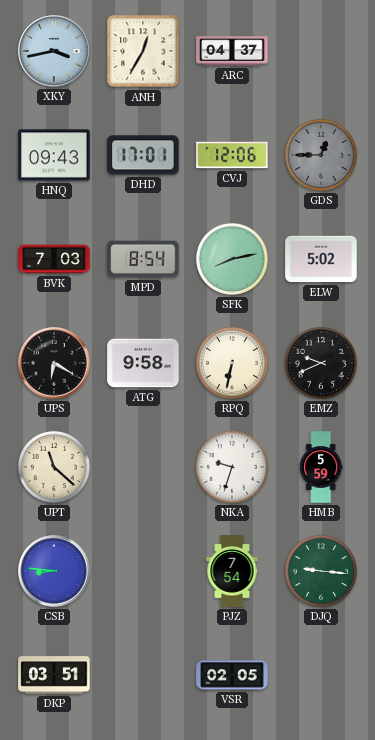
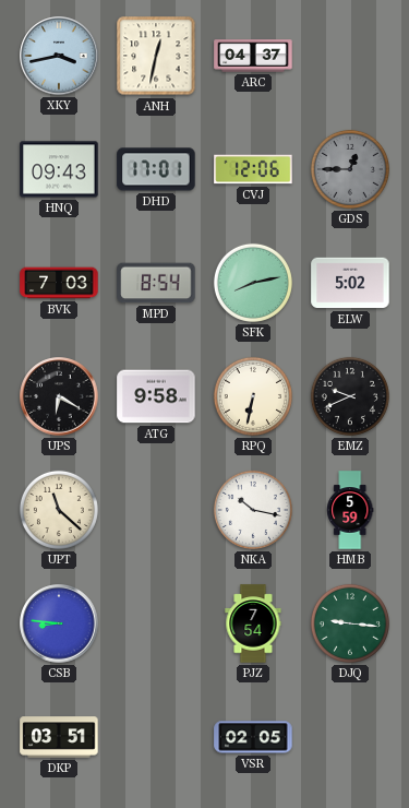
ANH: 12:35 -> 12:32 (156, 56)
NKA: 9:33 -> 10:17 (253, 510)
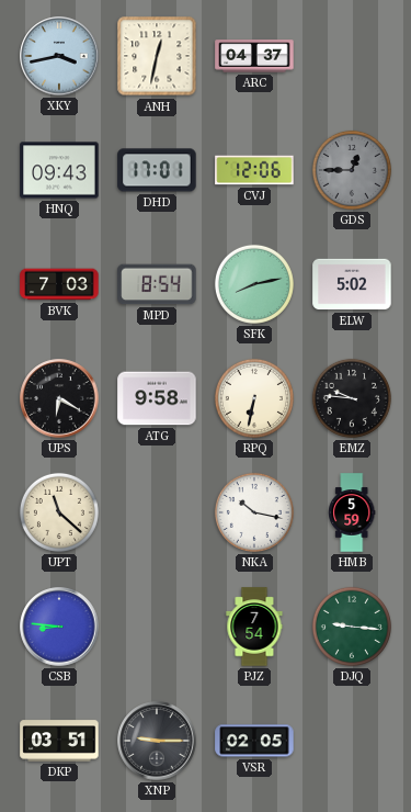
EMZ: 9:41 -> 9:46 (352, 398)
XNP: none -> 9:15 (157, 741)
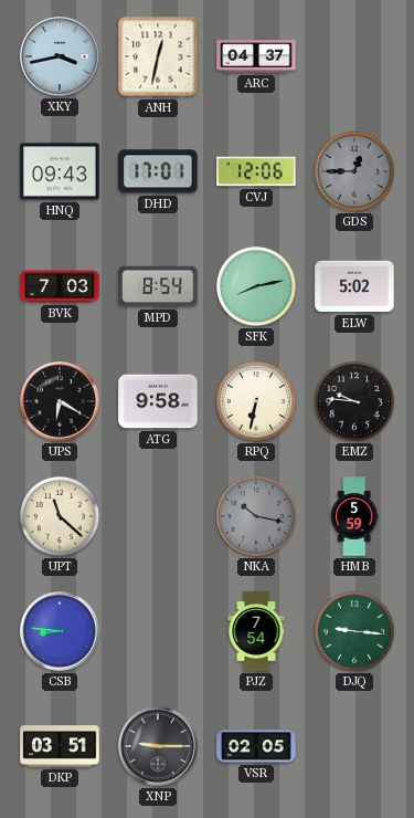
NKA dial: white -> grey (256, 516)
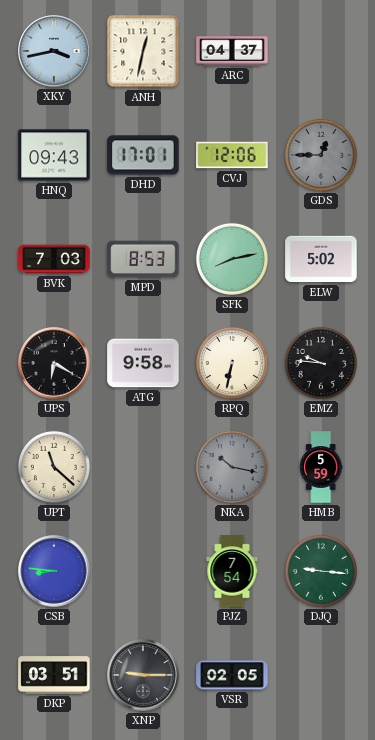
MPD: 8:54 -> 8:53 (143, 259)
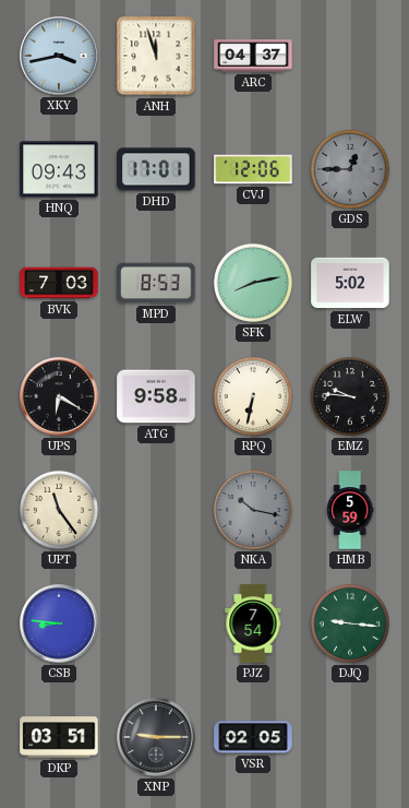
ANH: 12:32 -> 11:57 (156, 56)
UPT: 11:22 -> 11:24 (59, 510)
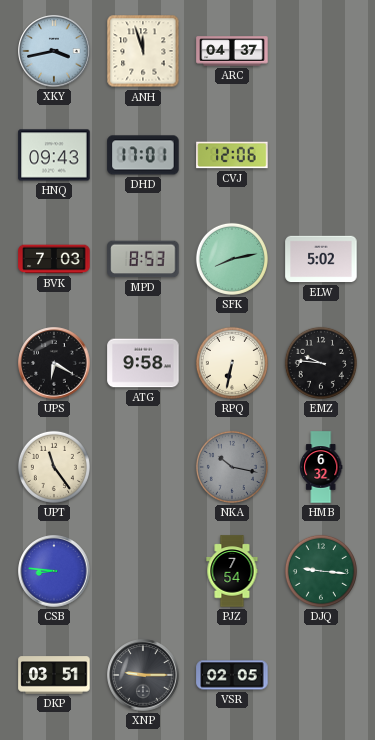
GDS: 12:45 -> none (350, 169)
HMB: 5:59 -> 6:32 (321, 467)
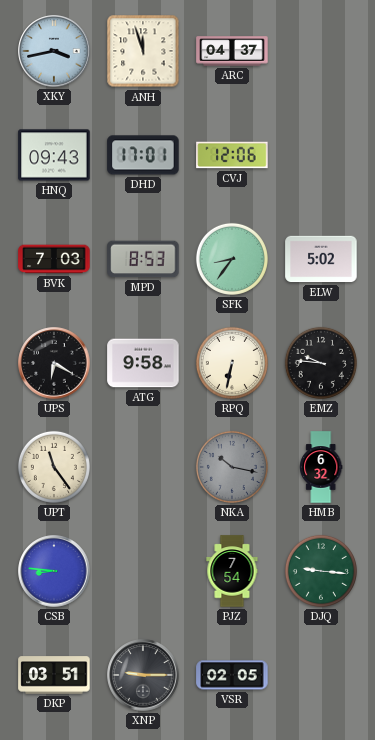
SFK: 8:13 -> 8:36 (232, 259)
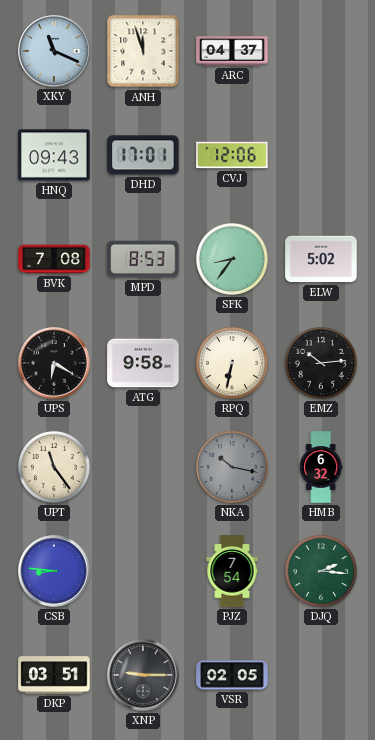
XKY: 3:43 -> 11:19 (54, 51)
BVK: 7:03 -> 7:08 (54, 259)
EMZ: 9:46 -> 10:14 (321, 363)
DJQ: 9:16 -> 2:16 (321, 571)
